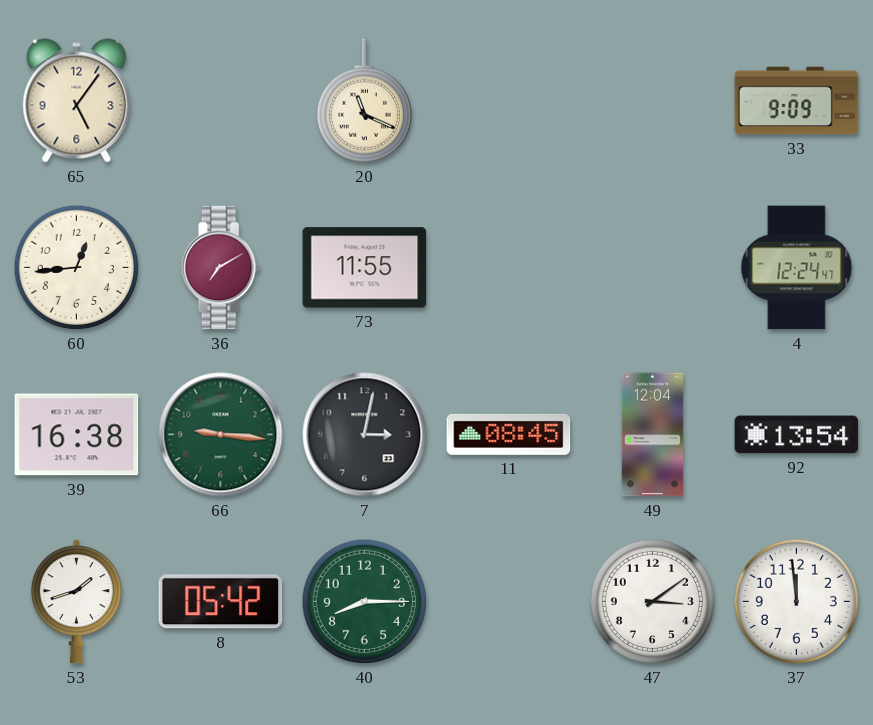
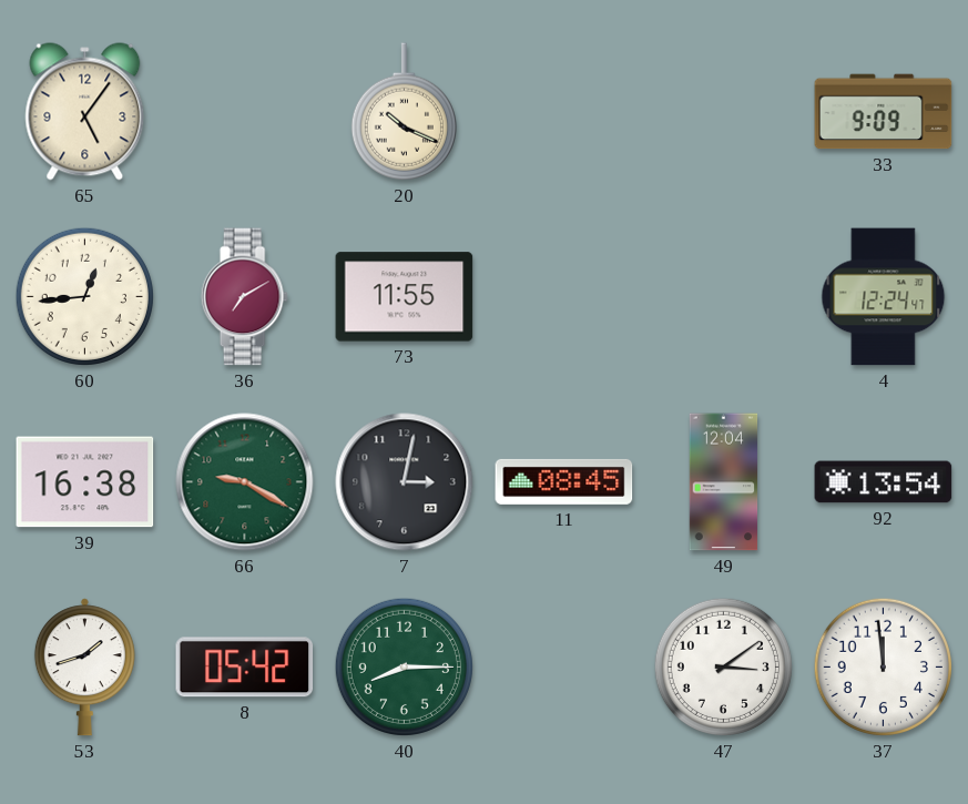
20: 11:19 -> 10:19 (404, 112)
66: 9:16 -> 9:20 (245, 482)
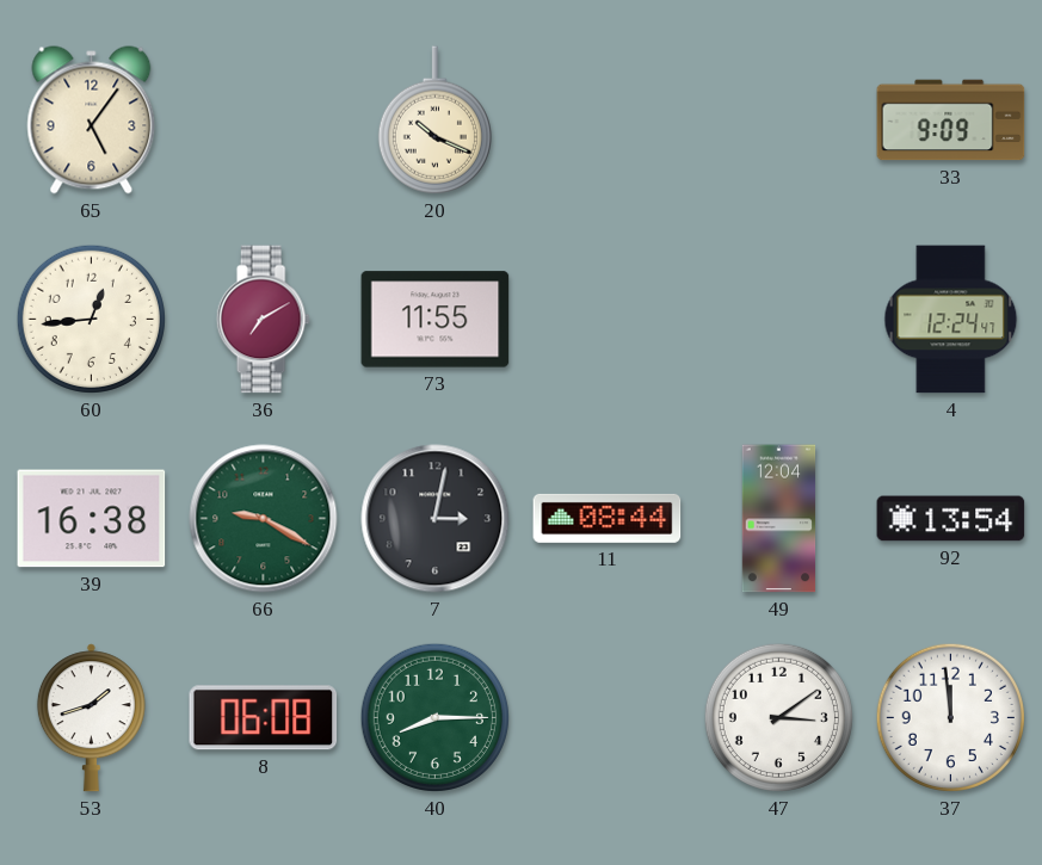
11: 08:45 -> 08:44 (608, 518)
8: 05:42 -> 06:08 (264, 718)
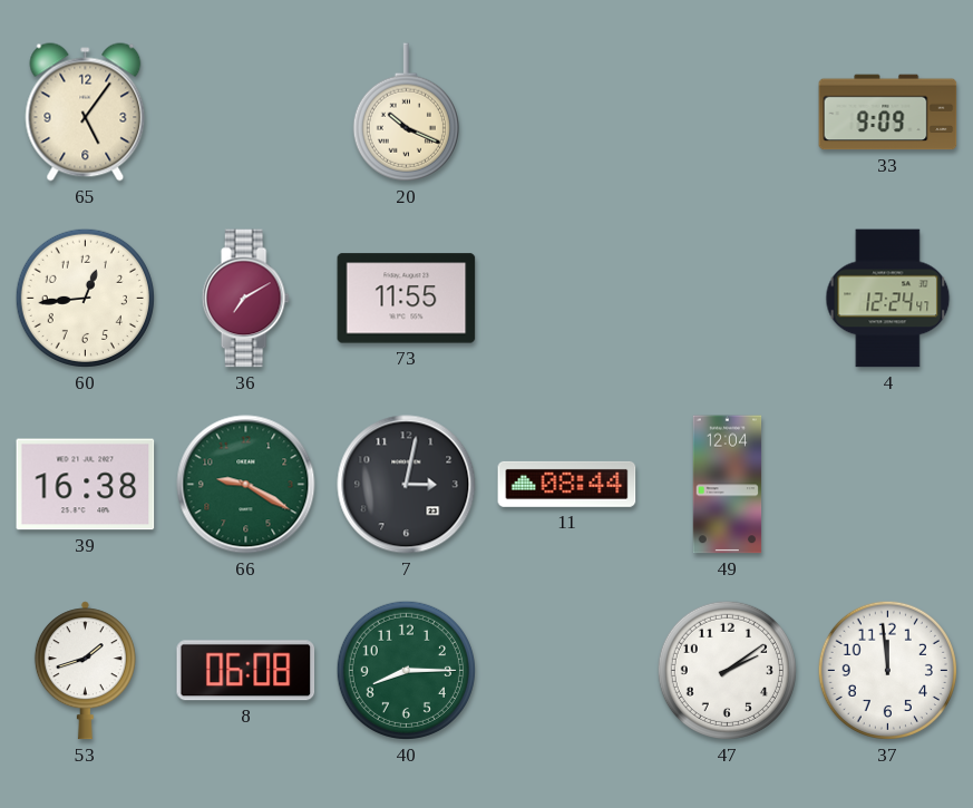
92: 13:54 -> none (951, 519)
47: 3:09 -> 2:09 (727, 670)
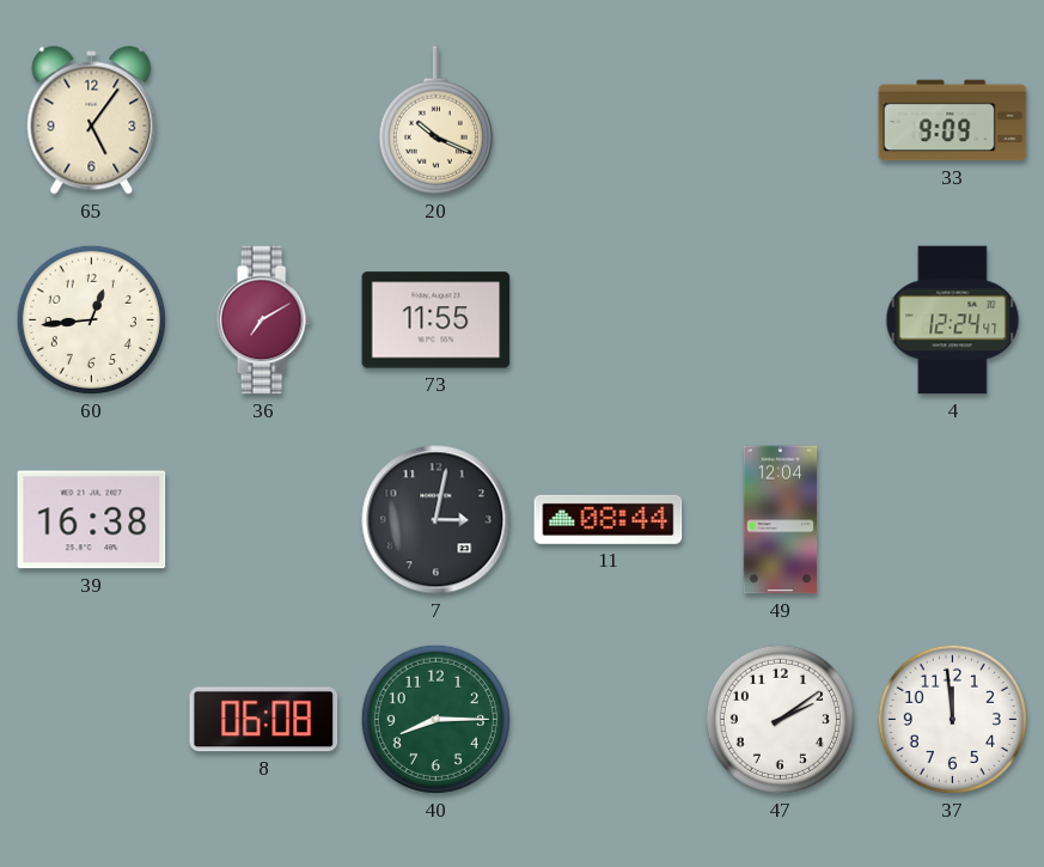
66: 9:20 -> none (246, 485)
53: 1:42 -> none (85, 671)
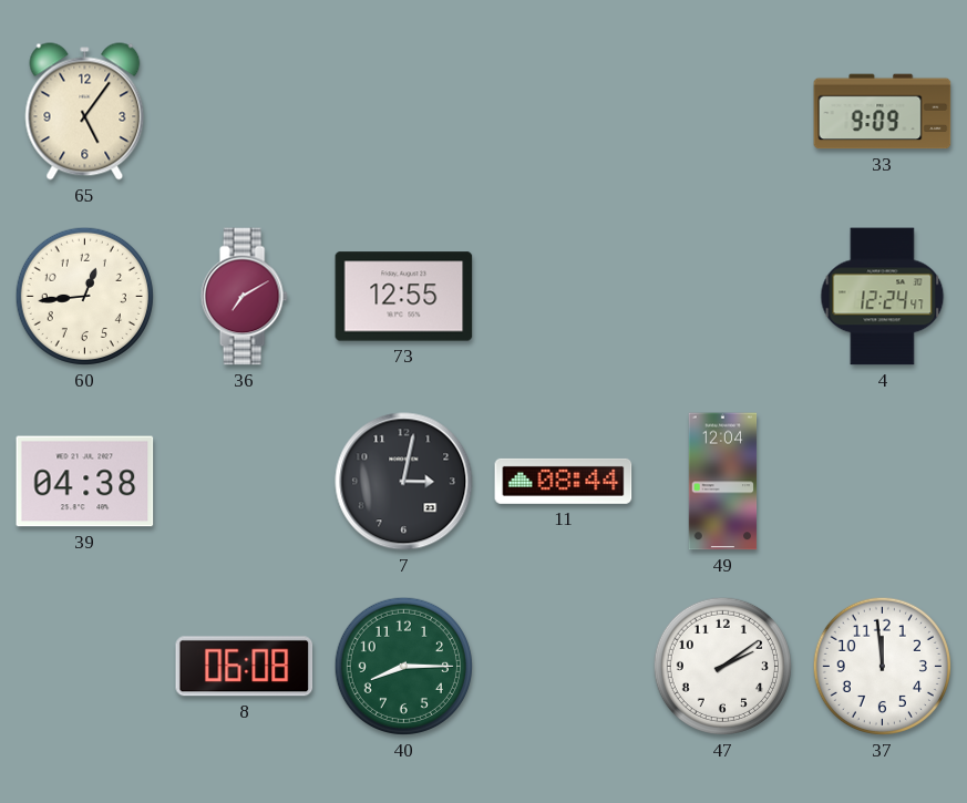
20: 10:19 -> none (435, 121)
73: 11:55 -> 12:55 (404, 297)
39: 16:38 -> 04:38 (85, 482)
